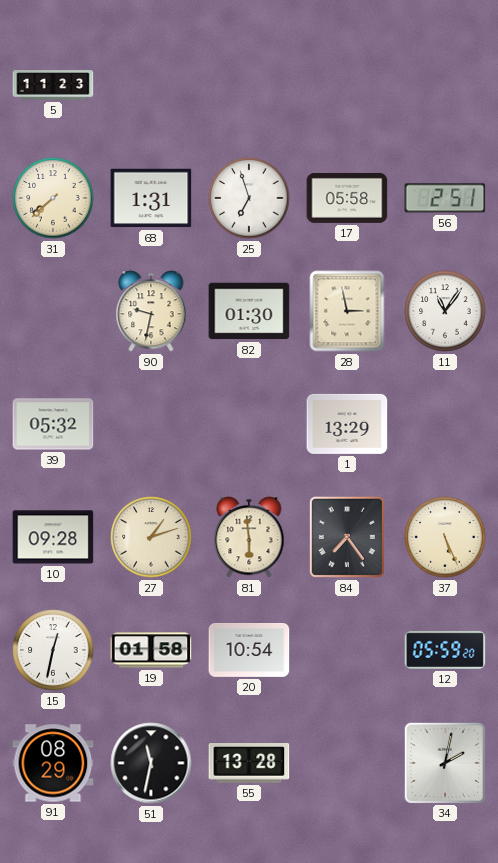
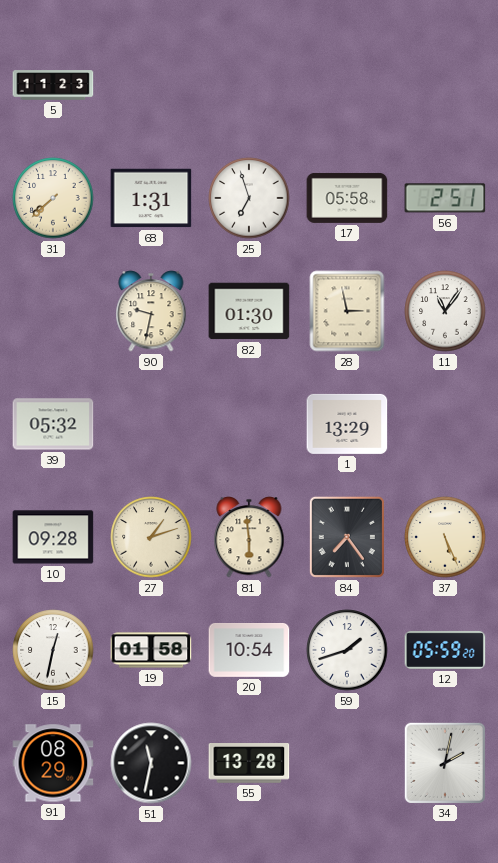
59: none -> 1:42 (347, 650)
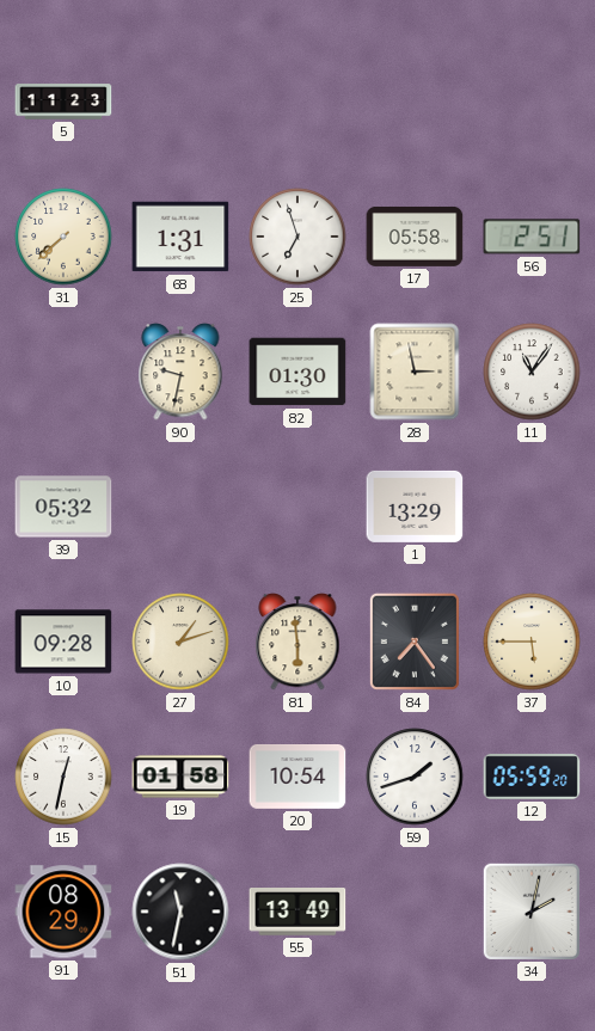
37: 5:26 -> 5:45 (532, 642)
55: 13:28 -> 13:49 (297, 913)
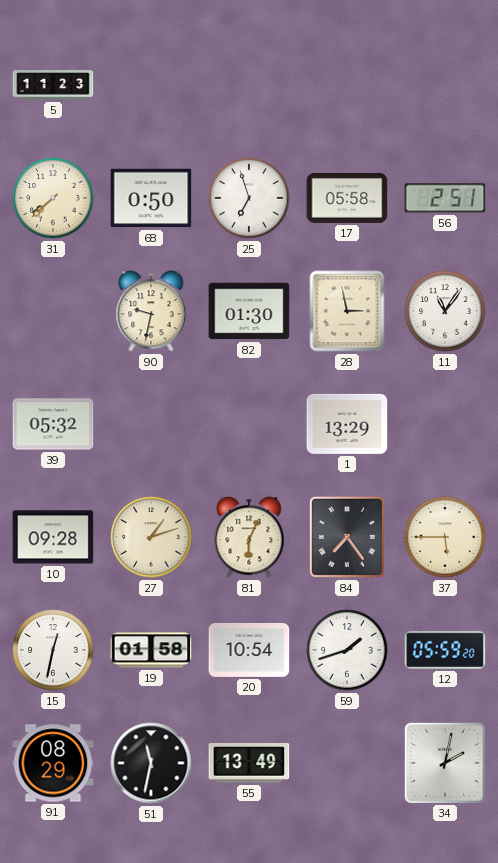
68: 1:31 -> 0:50 (151, 198)
81: 5:59 -> 6:04 (249, 537)
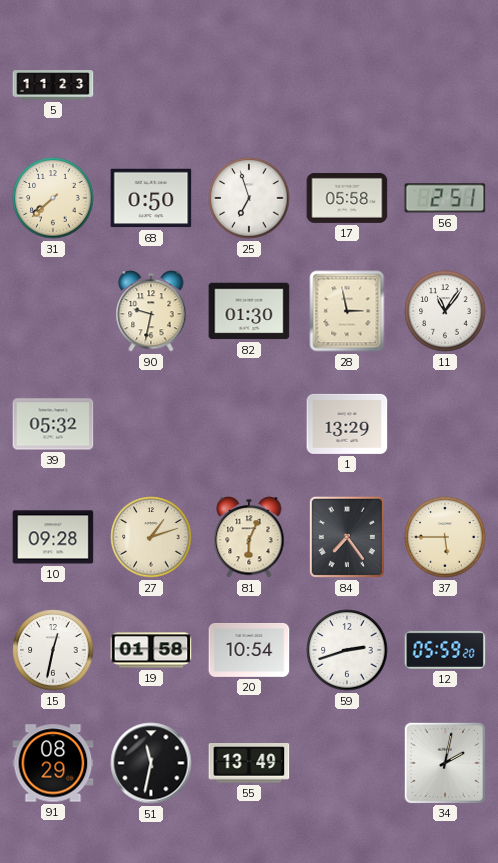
59: 1:42 -> 2:42 (347, 650)
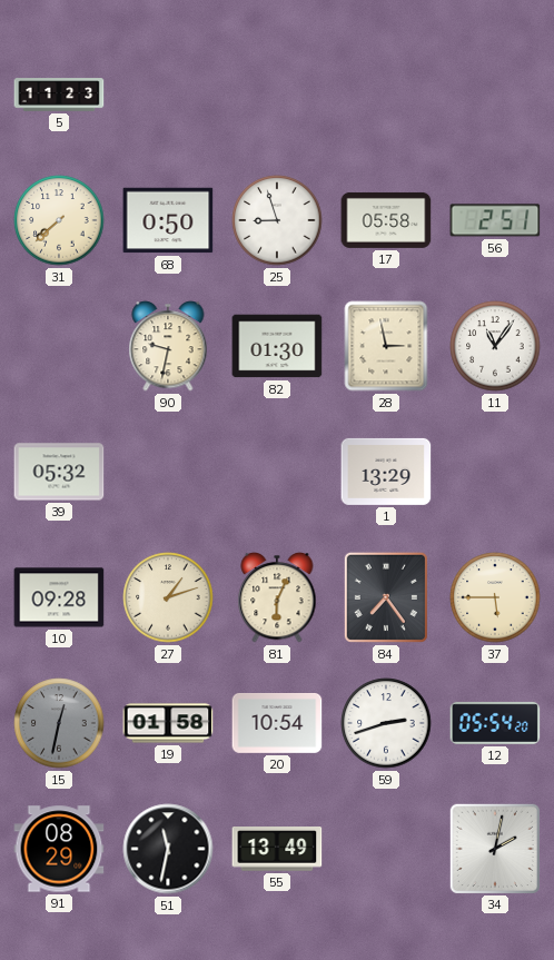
25: 6:57 -> 8:57 (277, 220)
15 dial: white -> grey (59, 723)
12: 05:59 -> 05:54 (495, 723)
